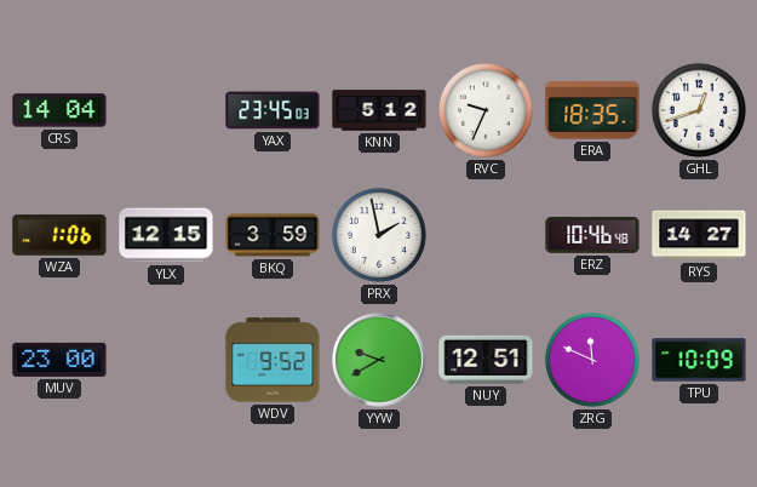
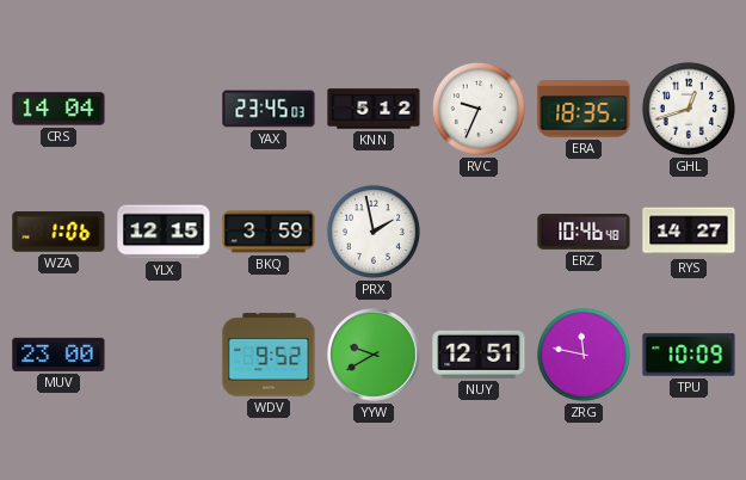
ZRG: 11:49 -> 11:47 (584, 355)
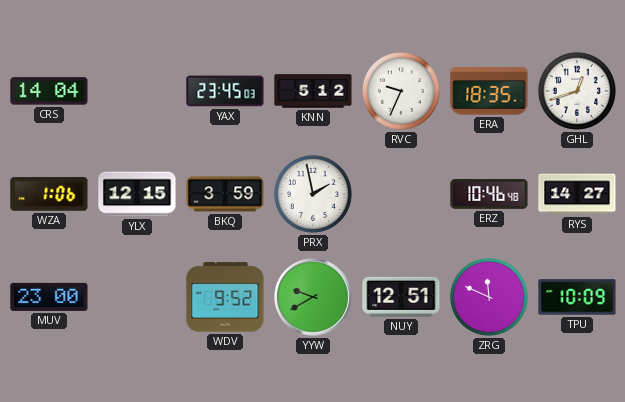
ZRG: 11:47 -> 11:49 (489, 297)
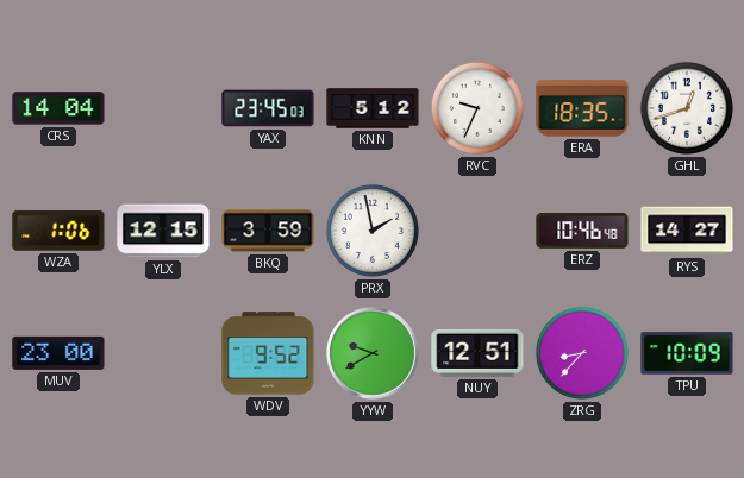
ZRG: 11:49 -> 8:37 (582, 353)
